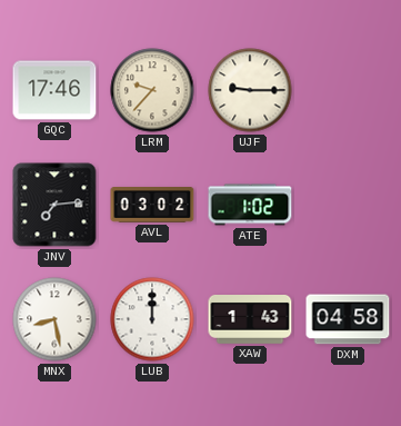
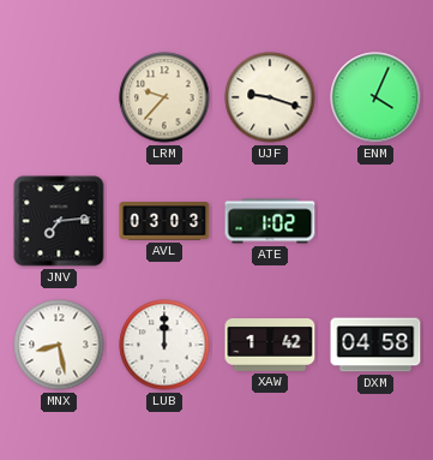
GQC: 17:46 -> none (54, 90)
UJF: 9:15 -> 9:18 (270, 97)
ENM: none -> 4:04 (375, 97)
AVL: 03:02 -> 03:03 (164, 221)
XAW: 1:43 -> 1:42 (270, 346)
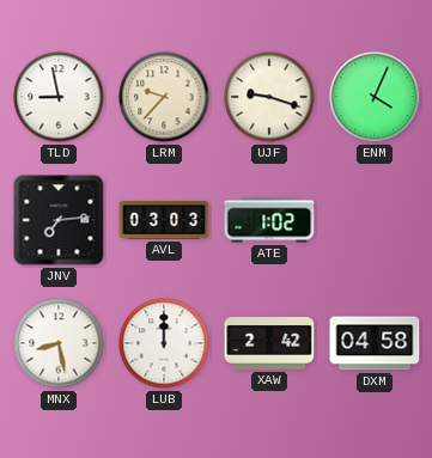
TLD: none -> 8:58 (59, 97)
XAW: 1:42 -> 2:42 (269, 344)
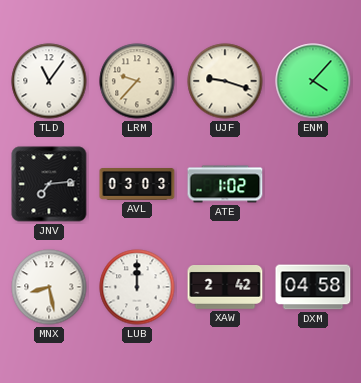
TLD: 8:58 -> 11:06 (49, 81)
ENM: 4:04 -> 4:07 (313, 81)
